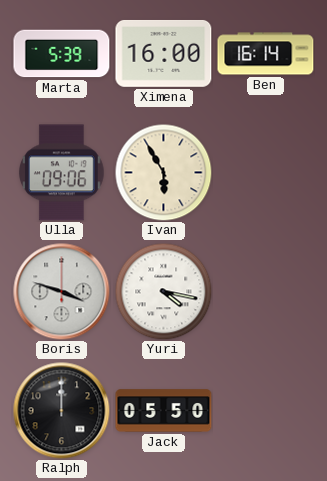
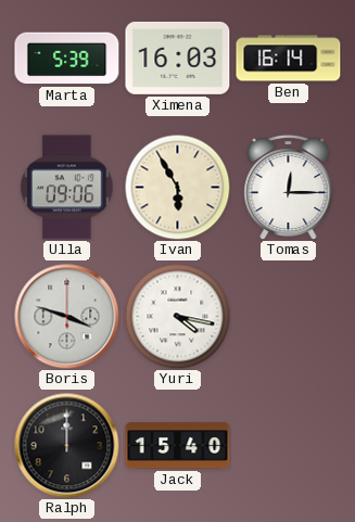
Ximena: 16:00 -> 16:03 (178, 58)
Tomas: none -> 12:15 (289, 187)
Jack: 05:50 -> 15:40 (178, 446)
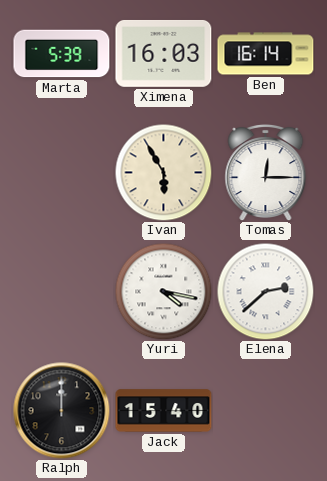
Ulla: 09:06 -> none (67, 188)
Boris: 3:48 -> none (67, 317)
Elena: none -> 2:38 (265, 291)
